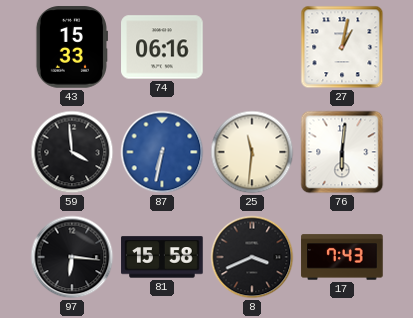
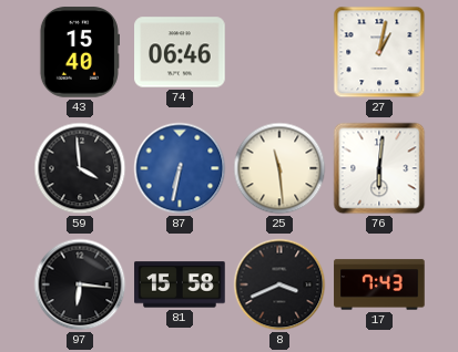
43: 15:33 -> 15:40 (79, 52)
74: 06:16 -> 06:46 (180, 52)
25: 11:31 -> 11:29 (279, 168)
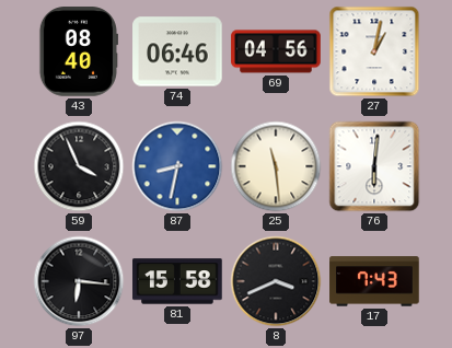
43: 15:40 -> 08:40 (78, 51)
69: none -> 04:56 (276, 51)
59: 3:59 -> 3:56 (79, 166)
87: 6:32 -> 8:32 (177, 166)
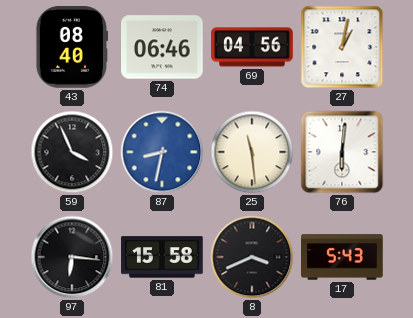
17: 7:43 -> 5:43 (342, 257)
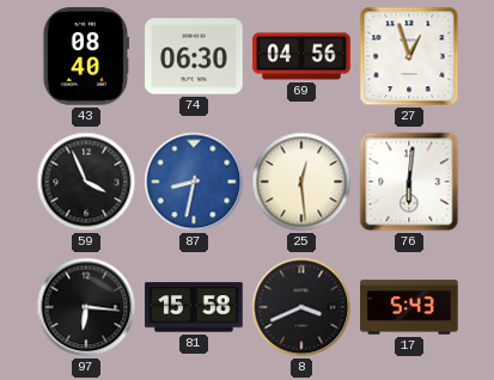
74: 06:46 -> 06:30 (194, 56)
27: 1:02 -> 12:57 (409, 56)
25: 11:29 -> 12:29 (301, 182)
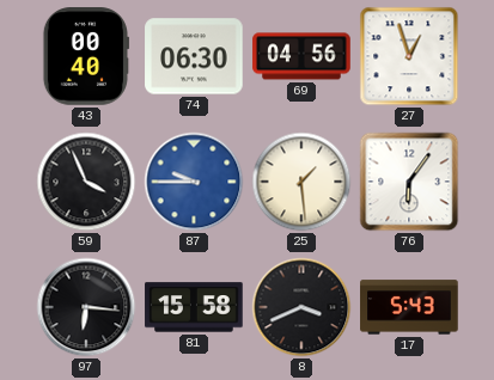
43: 08:40 -> 00:40 (85, 56)
87: 8:32 -> 9:45 (194, 182)
25: 12:29 -> 1:29 (301, 182)
76: 6:01 -> 6:06 (409, 182)
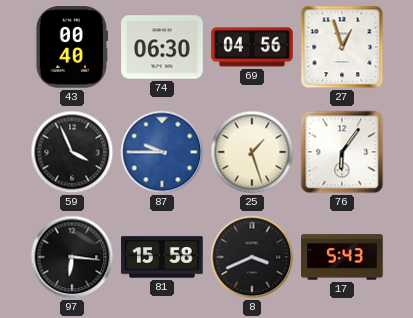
25: 1:29 -> 1:27 (252, 152)
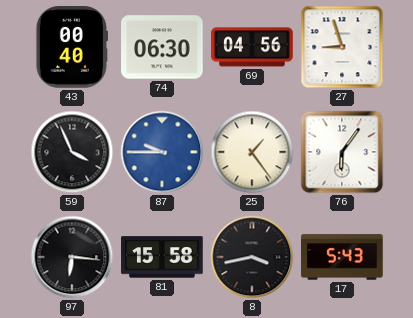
27: 12:57 -> 8:57 (342, 47)
25: 1:27 -> 1:24 (252, 152)
8: 3:41 -> 3:43 (252, 257)
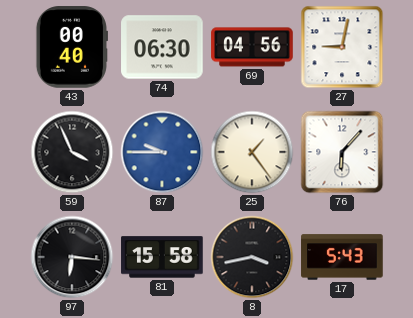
27: 8:57 -> 9:02 (342, 47)
76: 6:06 -> 6:07 (342, 152)
